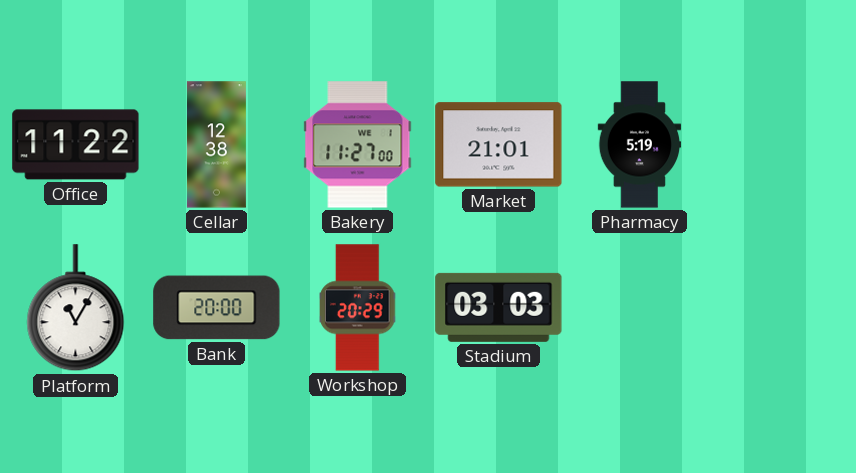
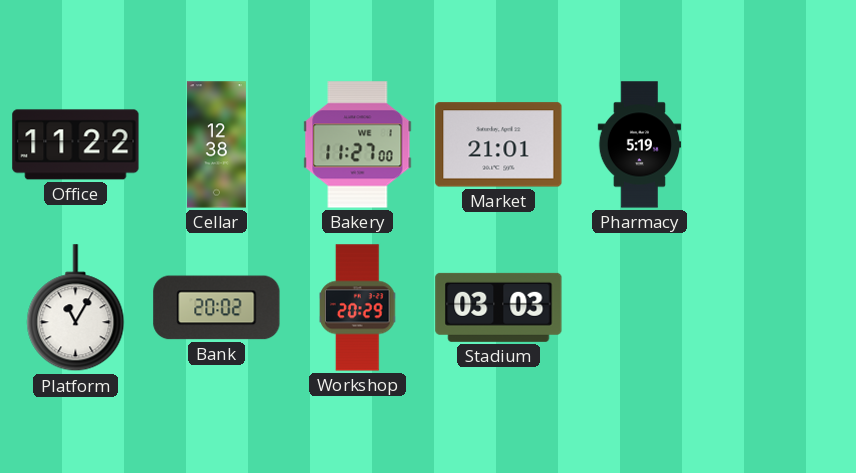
Bank: 20:00 -> 20:02 (217, 308)
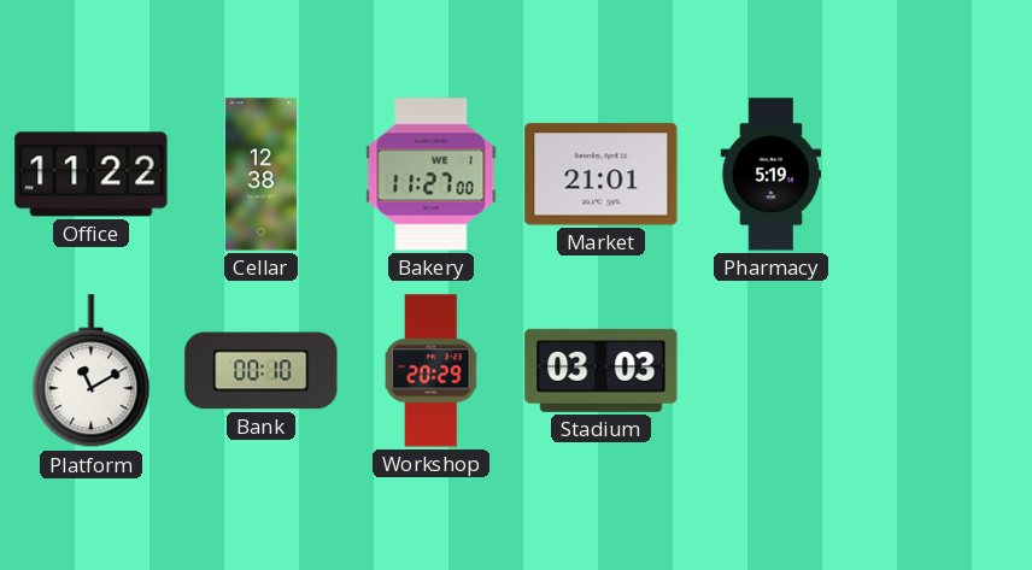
Platform: 11:05 -> 11:10 (92, 371)
Bank: 20:02 -> 00:10 (262, 371)
